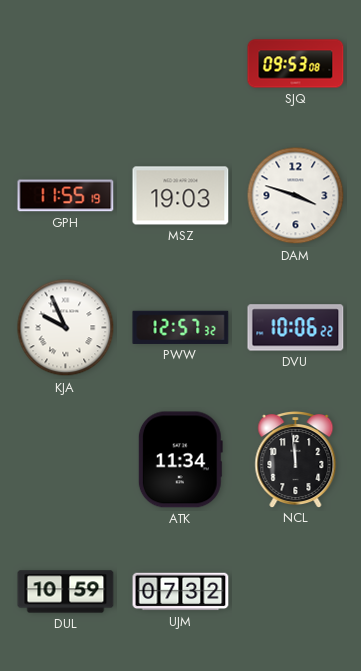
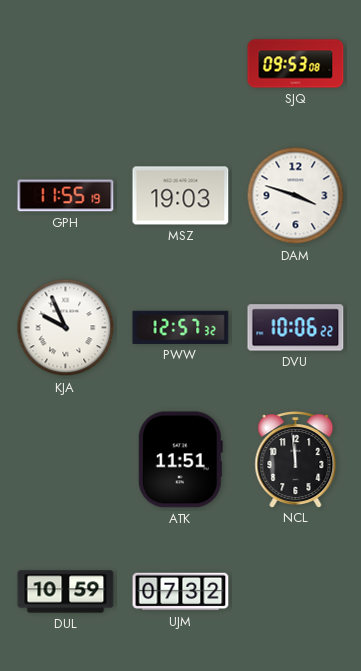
ATK: 11:34 -> 11:51 (180, 460)
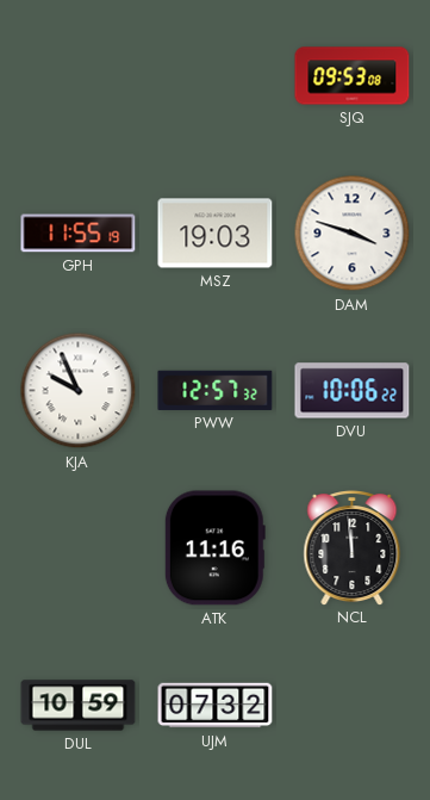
ATK: 11:51 -> 11:16 (214, 548)
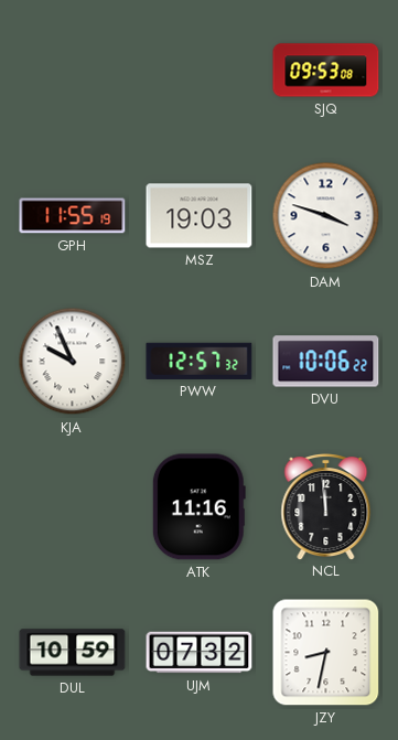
JZY: none -> 8:32 (326, 653)
